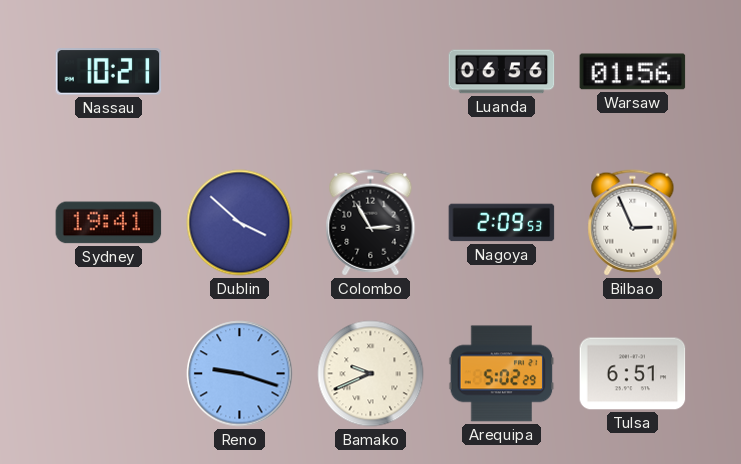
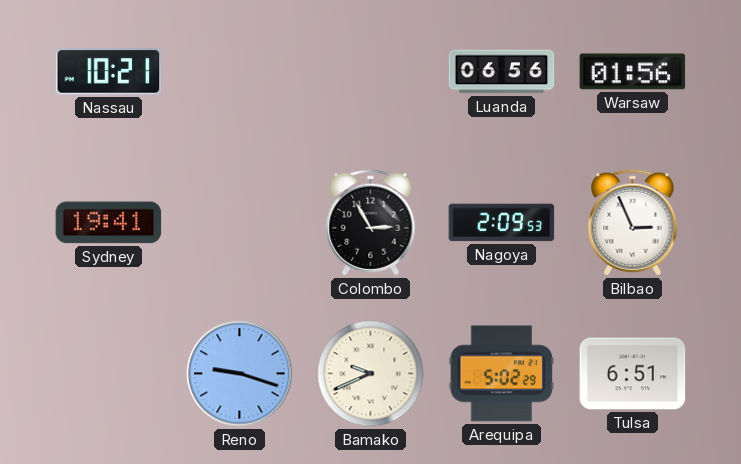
Dublin: 3:52 -> none (240, 223)
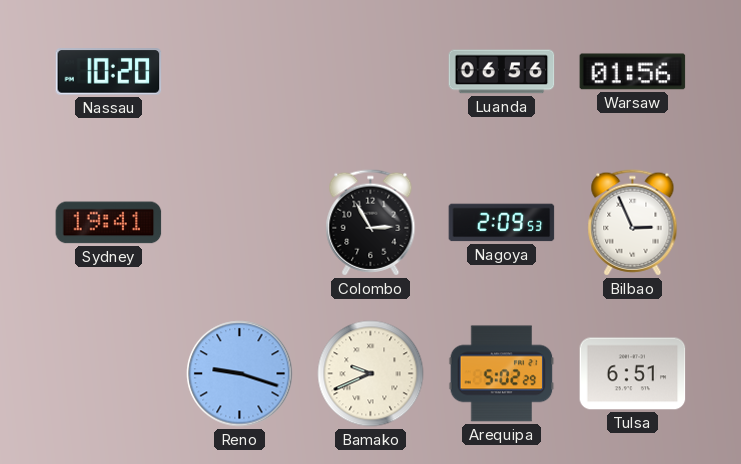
Nassau: 10:21 -> 10:20 (109, 72)
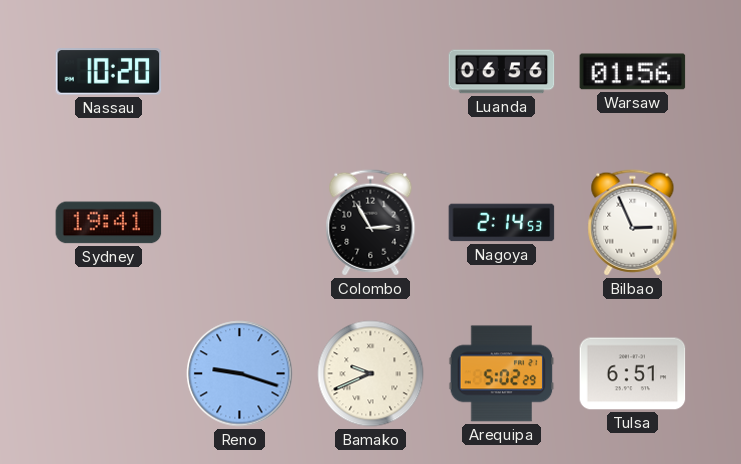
Nagoya: 2:09 -> 2:14 (502, 223)
